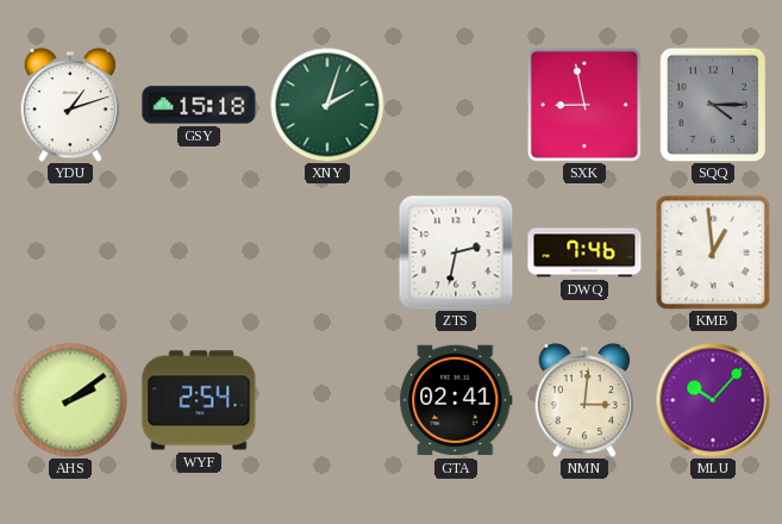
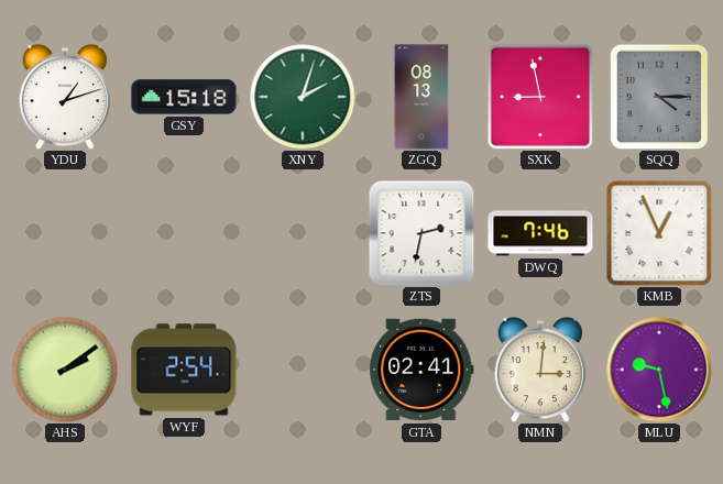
ZGQ: none -> 08:13 (421, 97)
KMB: 12:59 -> 12:56 (659, 233)
MLU: 10:07 -> 9:28 (659, 370)
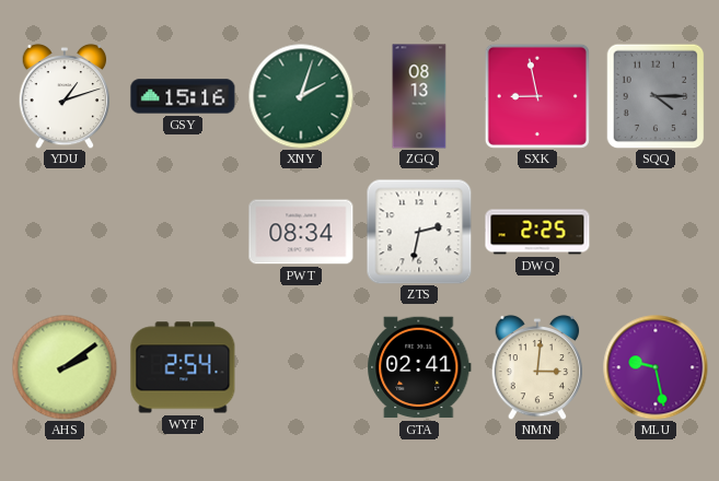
GSY: 15:18 -> 15:16 (183, 96)
PWT: none -> 08:34 (301, 232)
DWQ: 7:46 -> 2:25 (537, 232)
KMB: 12:56 -> none (659, 233)
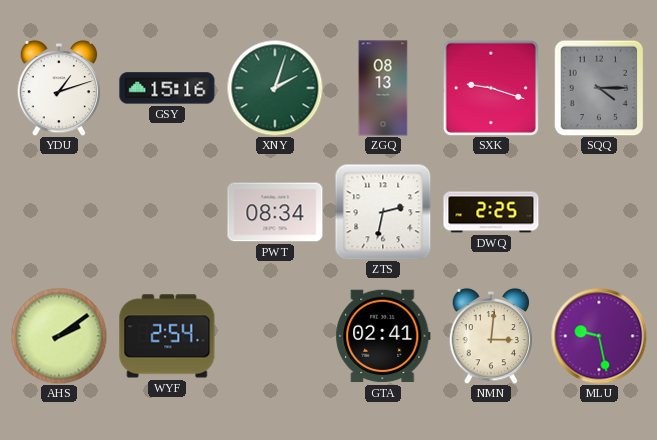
SXK: 8:58 -> 9:18 (491, 88)
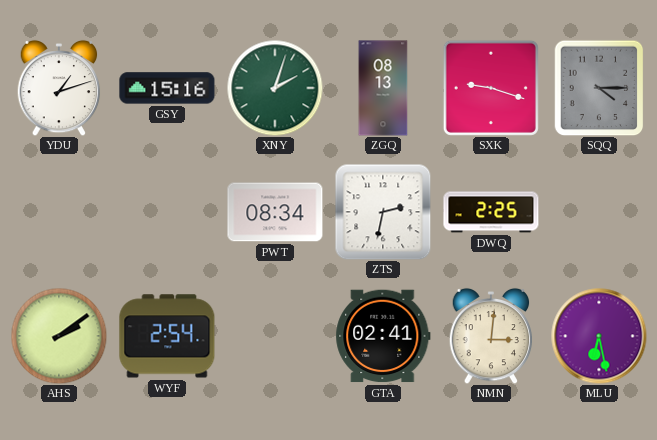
MLU: 9:28 -> 6:28 (599, 336)
